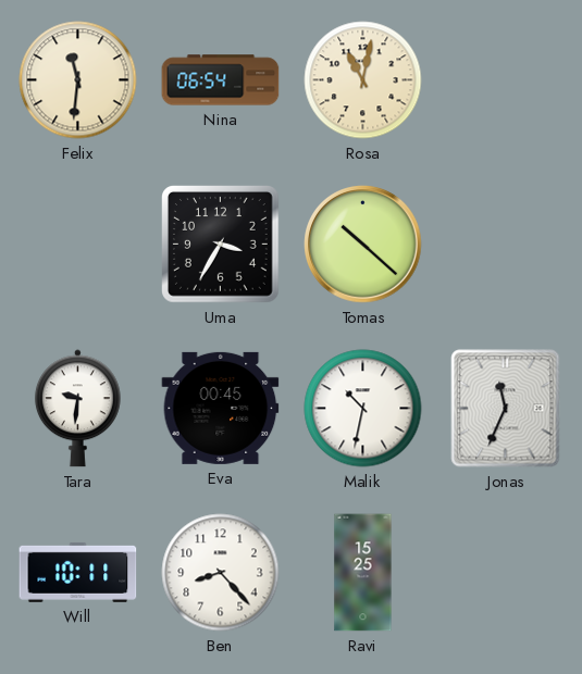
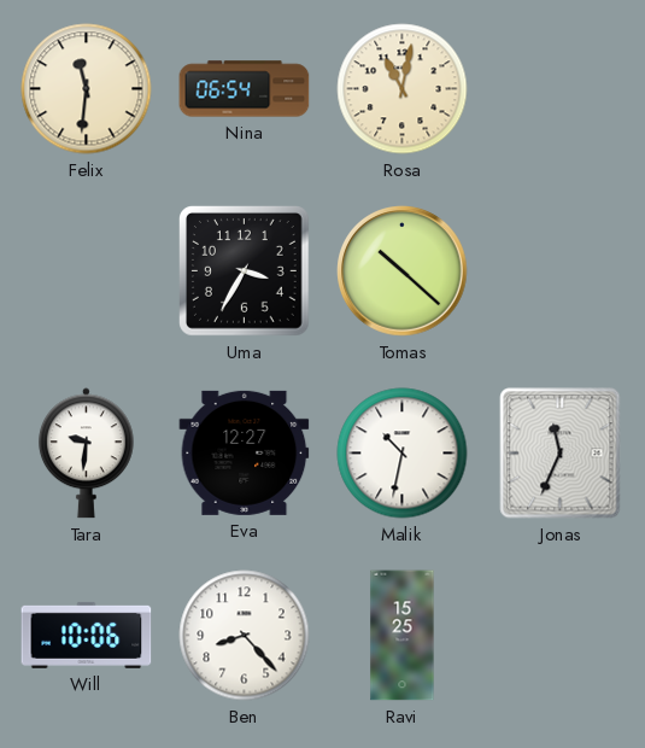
Eva: 00:45 -> 12:27 (245, 452)
Will: 10:11 -> 10:06 (87, 635)
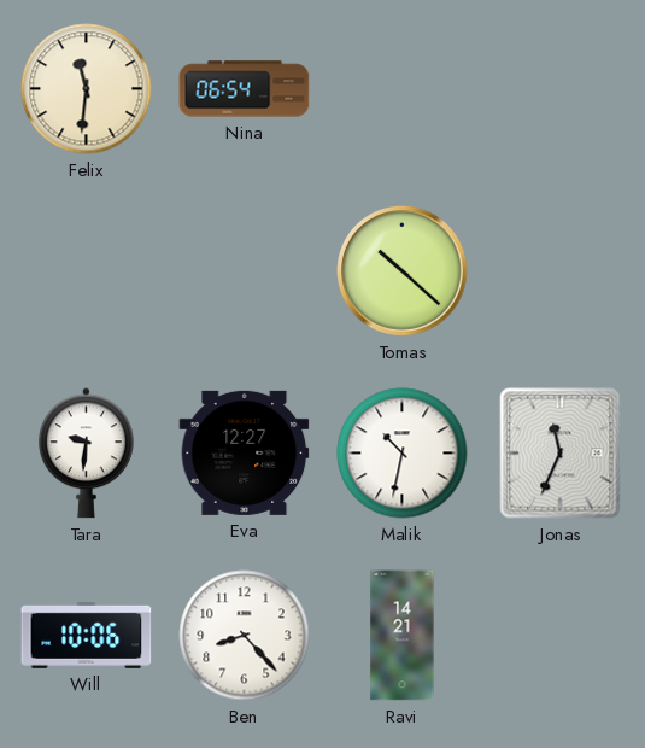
Rosa: 11:02 -> none (403, 89)
Uma: 3:35 -> none (245, 271)
Ravi: 15:25 -> 14:21 (403, 636)
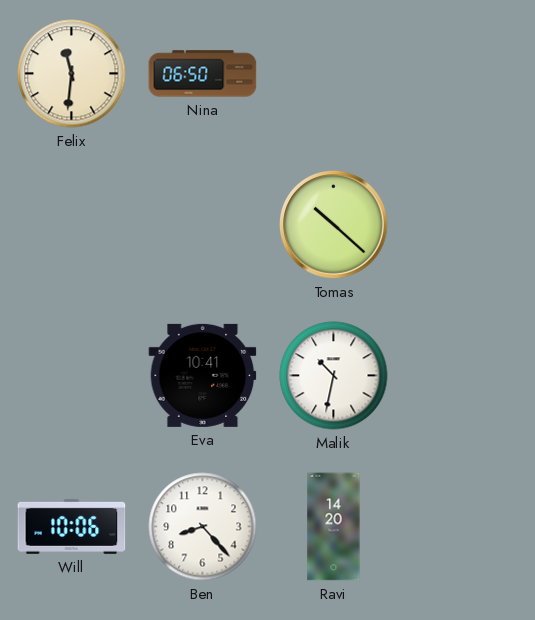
Nina: 06:54 -> 06:50 (203, 74)
Tara: 9:31 -> none (86, 454)
Eva: 12:27 -> 10:41 (203, 375)
Jonas: 11:34 -> none (561, 454)
Ravi: 14:21 -> 14:20 (334, 527)
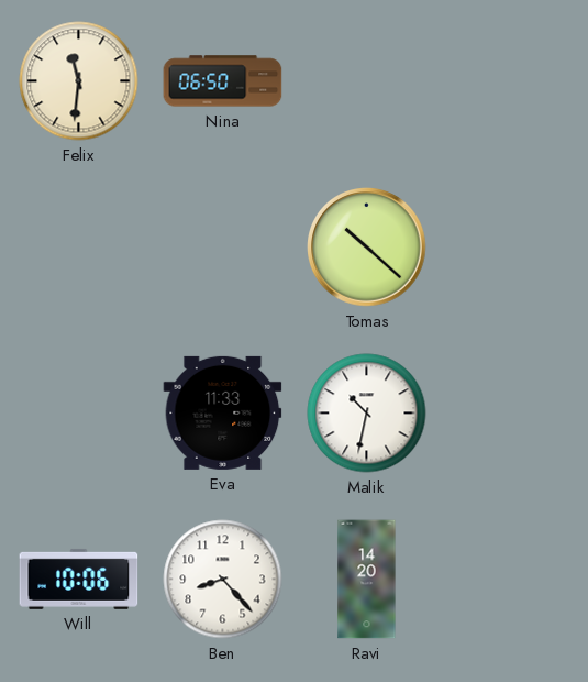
Eva: 10:41 -> 11:33 (223, 413)
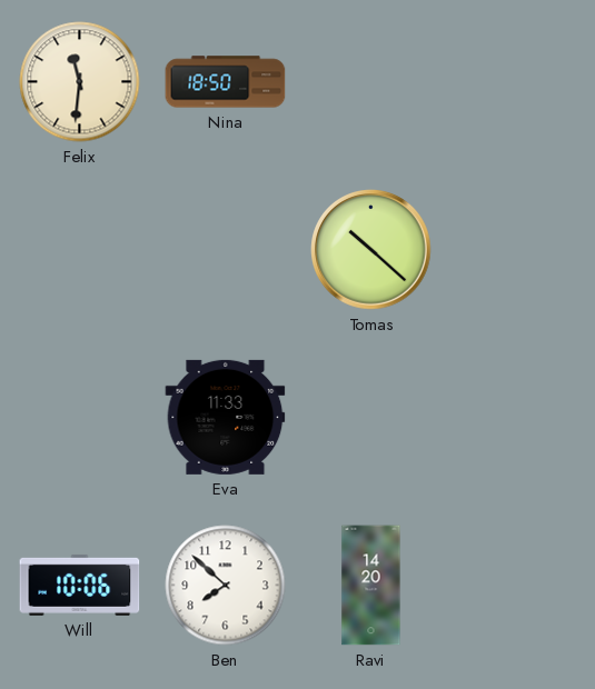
Nina: 06:50 -> 18:50 (226, 82)
Malik: 10:32 -> none (367, 414)
Ben: 8:23 -> 7:52 (226, 586)
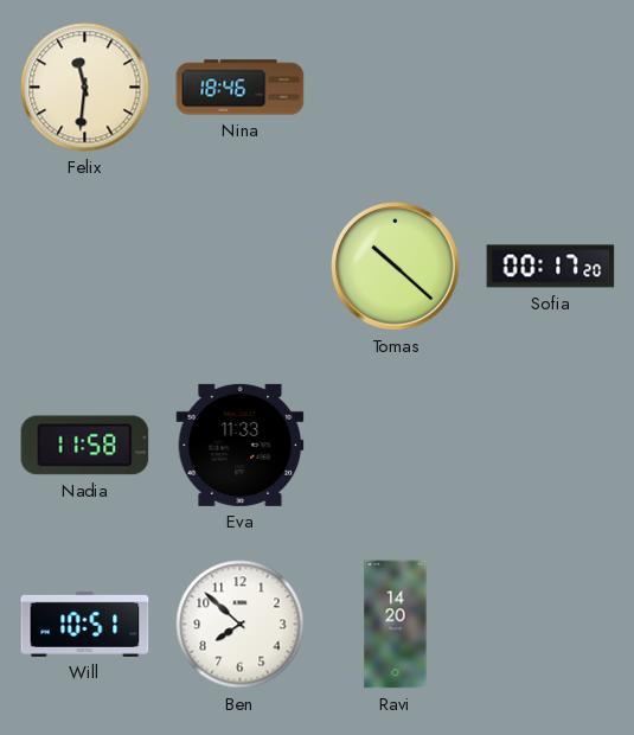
Nina: 18:50 -> 18:46 (241, 88)
Sofia: none -> 00:17 (551, 267)
Nadia: none -> 11:58 (85, 446)
Will: 10:06 -> 10:51 (85, 624)
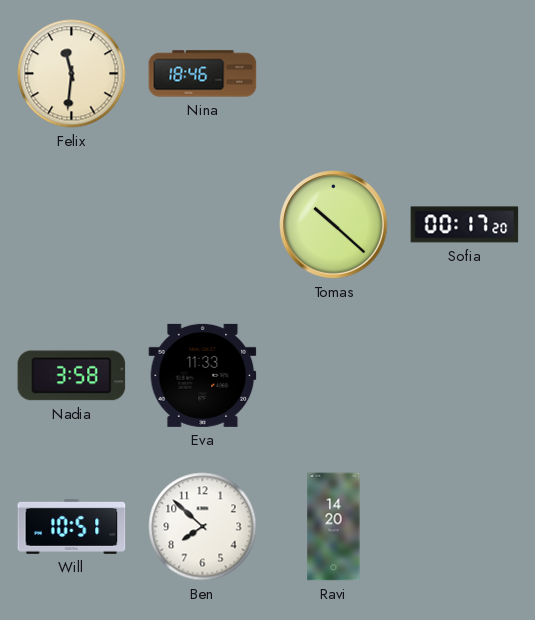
Nadia: 11:58 -> 3:58 (72, 376)
